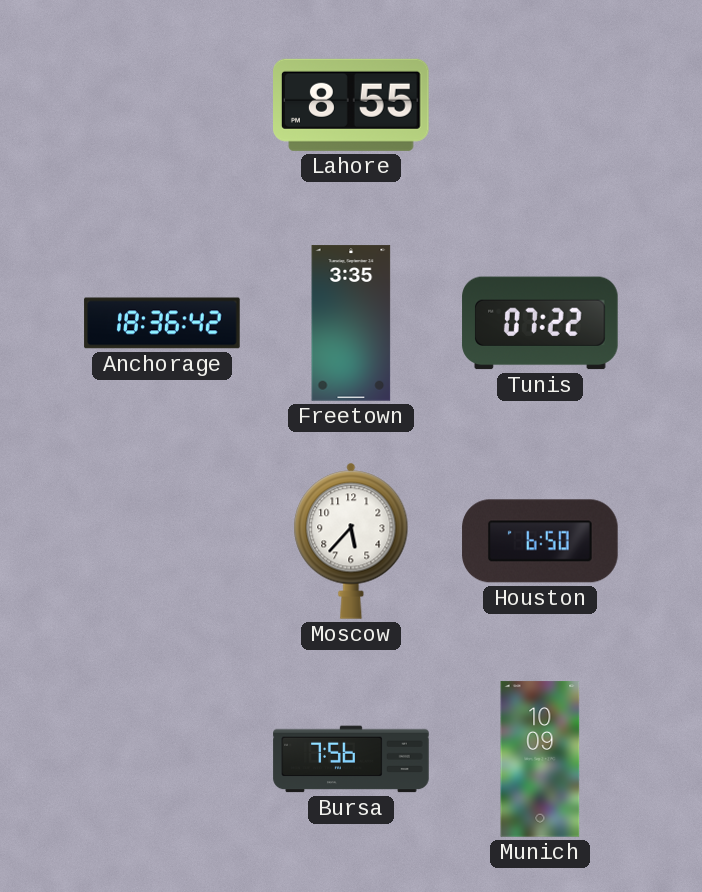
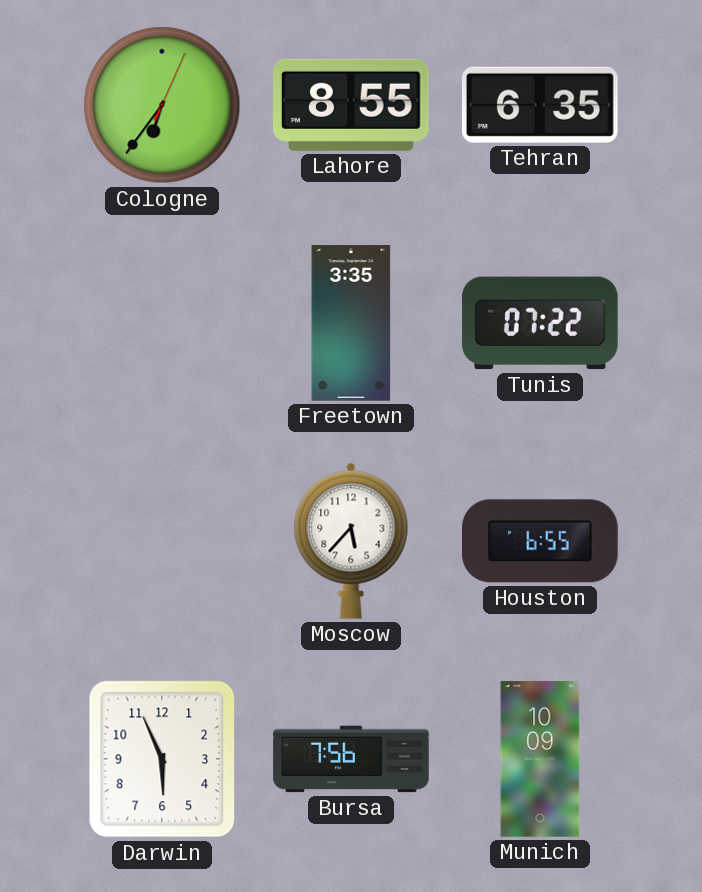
Cologne: none -> 6:36 (162, 105)
Tehran: none -> 6:35 (540, 105)
Anchorage: 18:36 -> none (162, 323)
Houston: 6:50 -> 6:55 (540, 541)
Darwin: none -> 5:56 (162, 759)
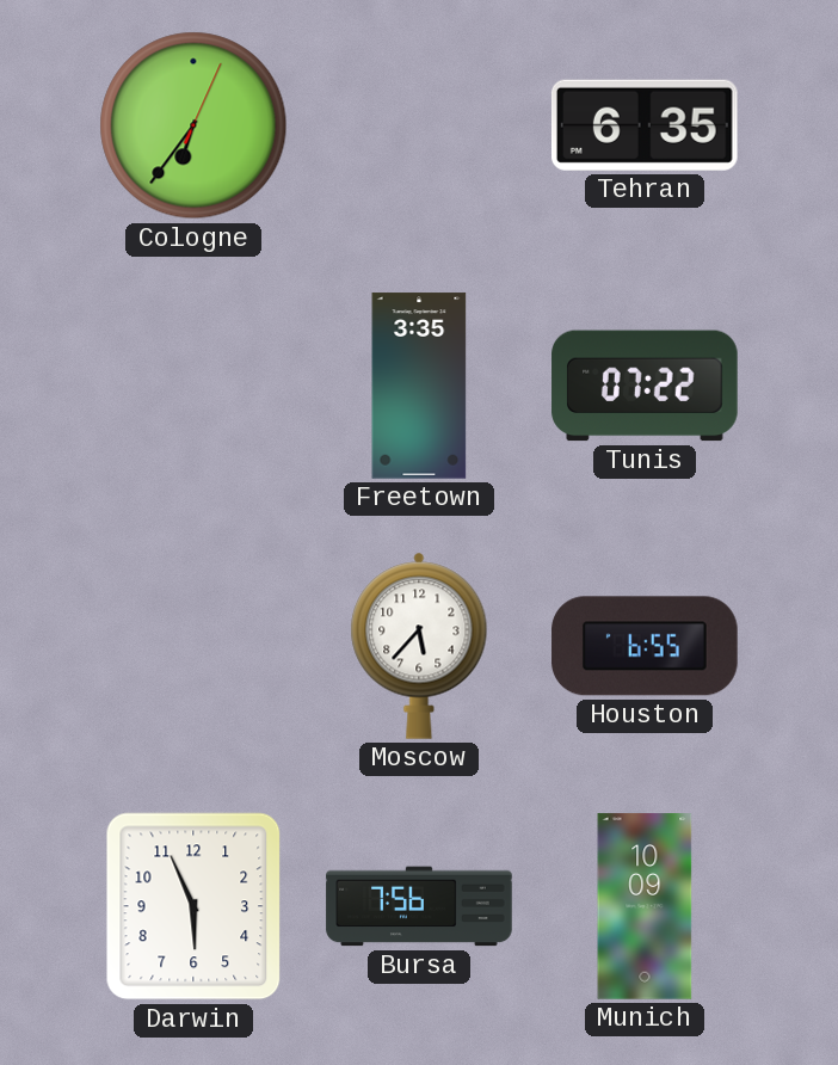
Lahore: 8:55 -> none (352, 105)
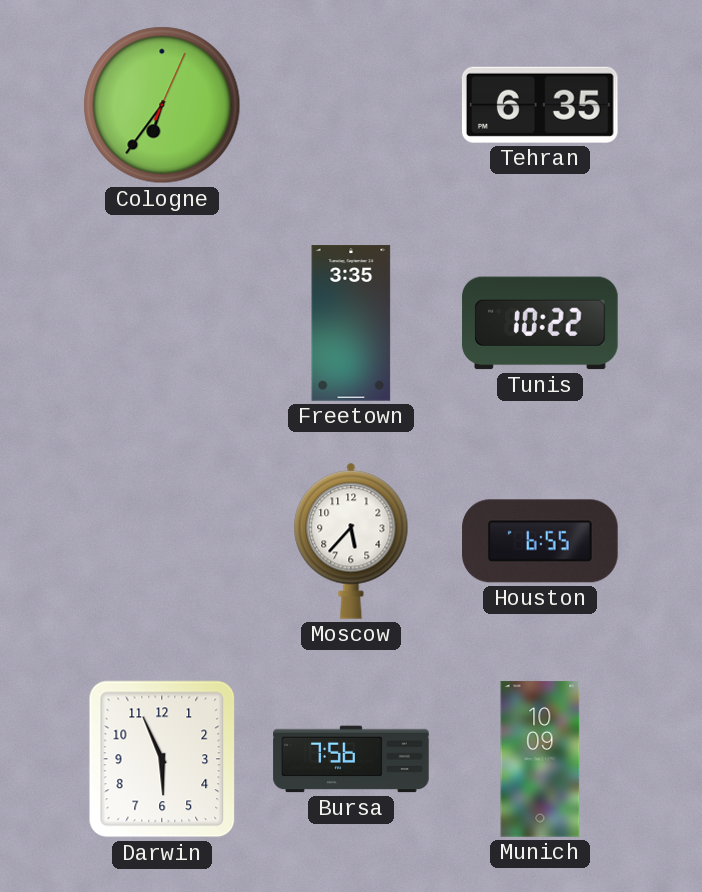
Tunis: 07:22 -> 10:22 (540, 323)
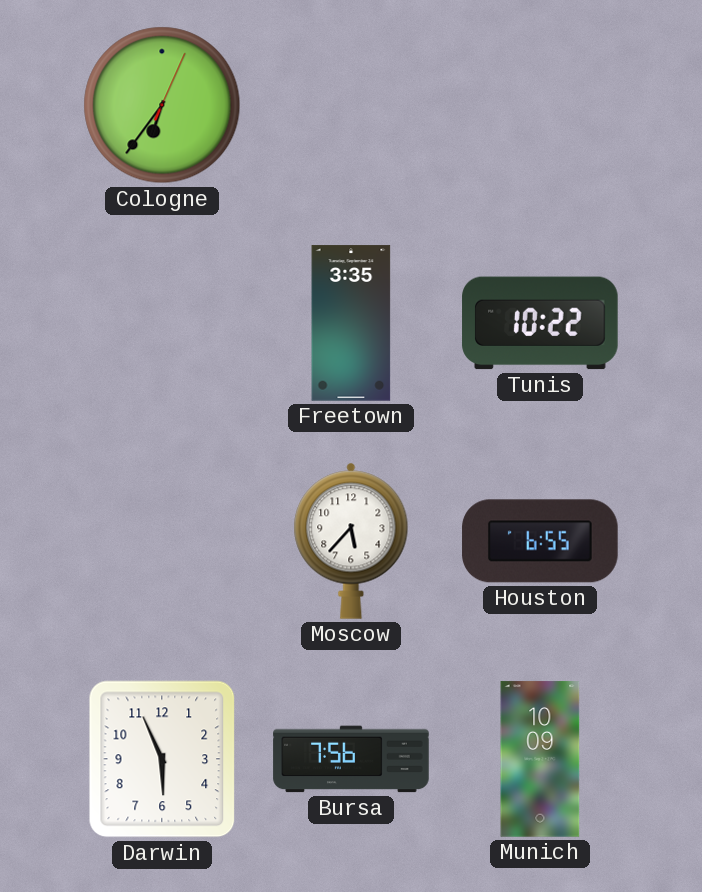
Tehran: 6:35 -> none (540, 105)
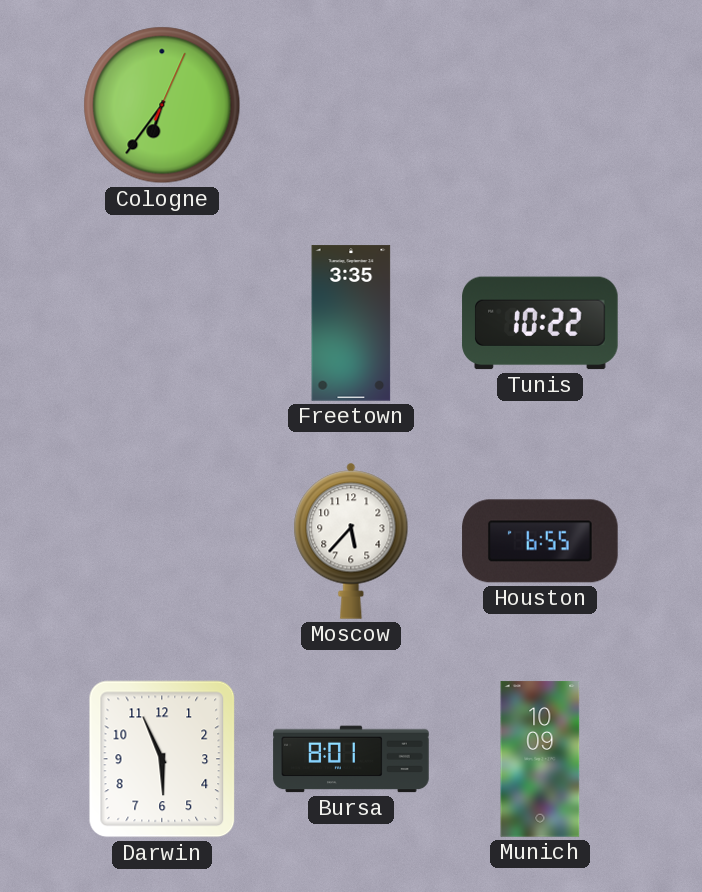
Bursa: 7:56 -> 8:01 (351, 759)
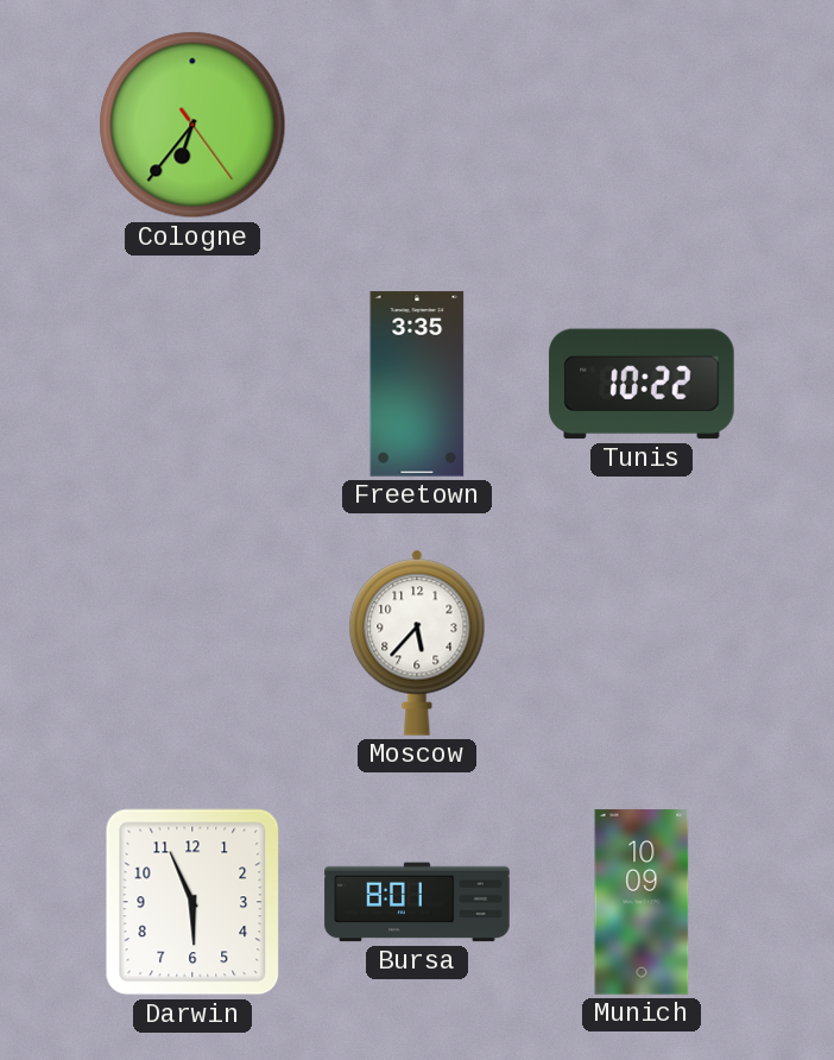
Cologne: 6:36:04 -> 6:36:24 (192, 125)
Houston: 6:55 -> none (540, 541)
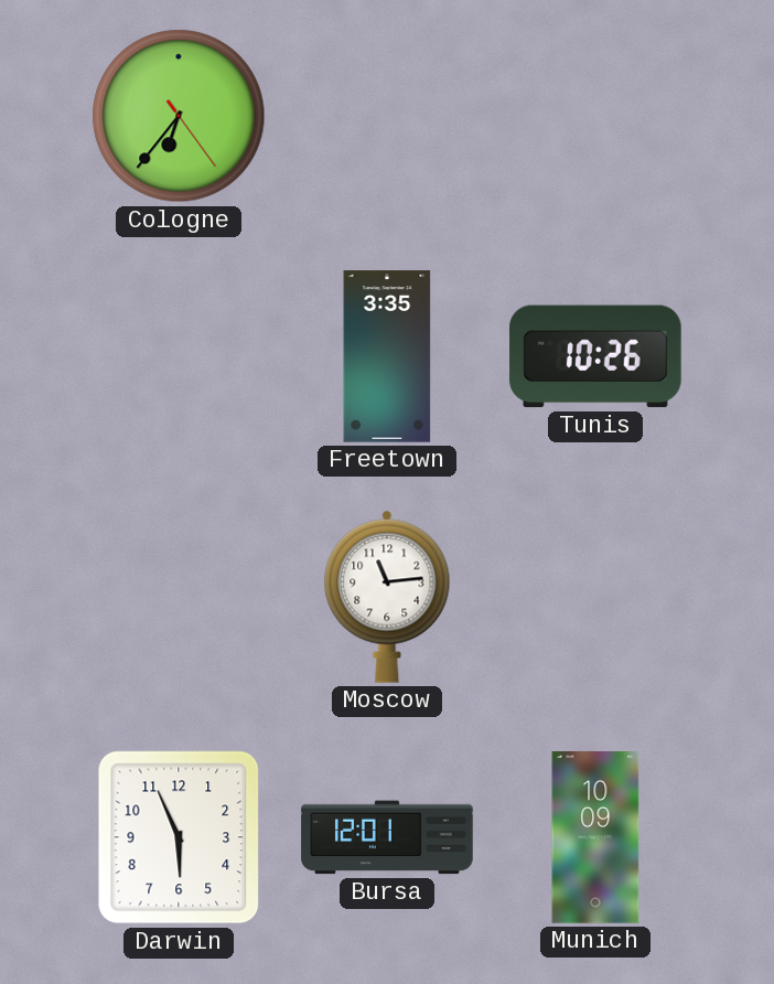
Tunis: 10:22 -> 10:26 (595, 356)
Moscow: 5:37 -> 11:14 (387, 597)
Bursa: 8:01 -> 12:01 (387, 837)
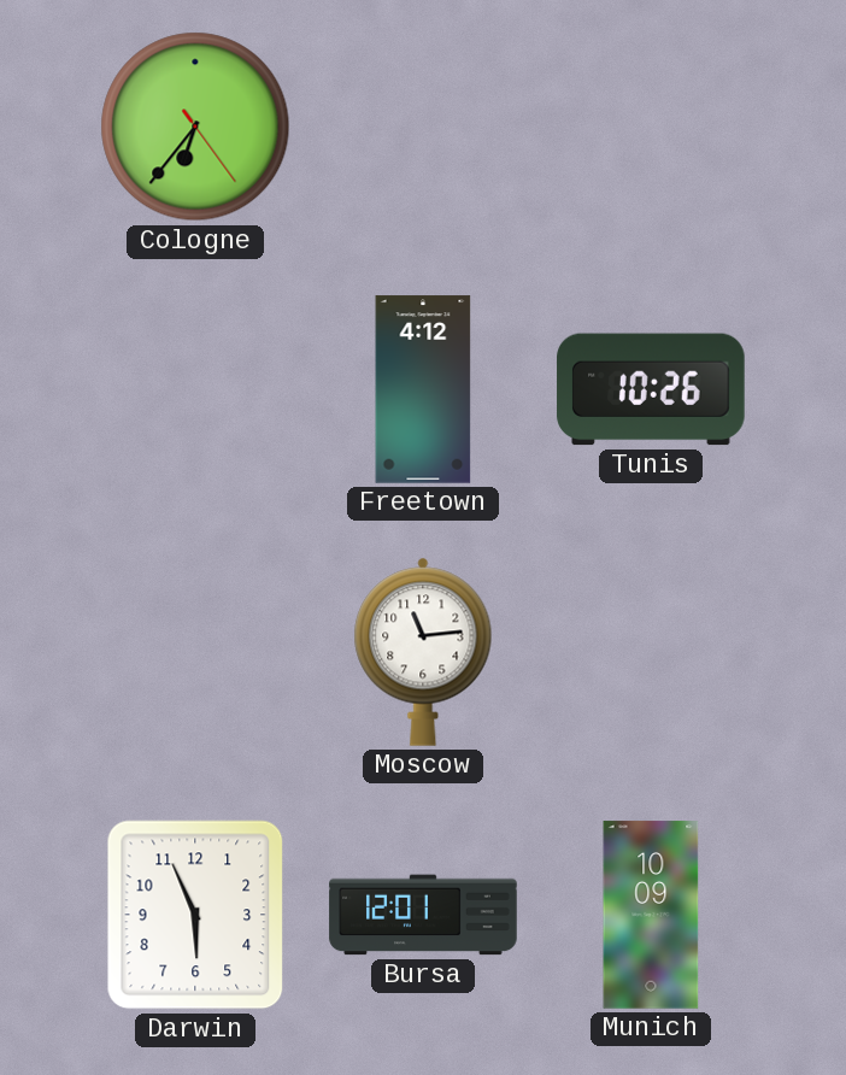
Freetown: 3:35 -> 4:12 (423, 389)
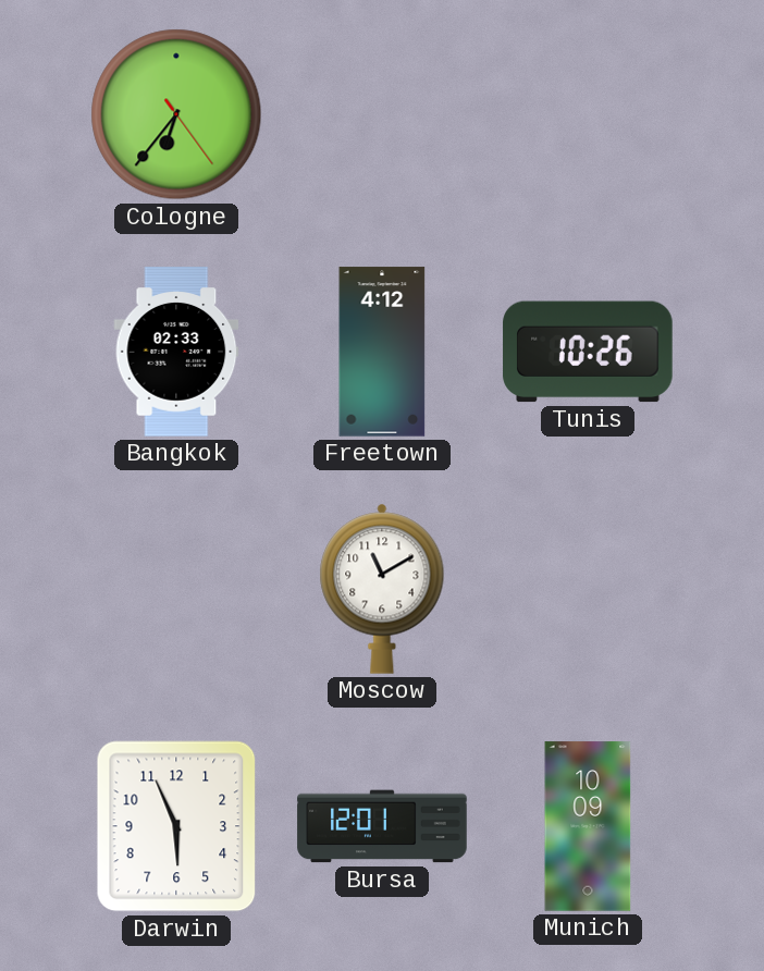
Bangkok: none -> 02:33 (176, 352)
Moscow: 11:14 -> 11:10 (382, 589)
